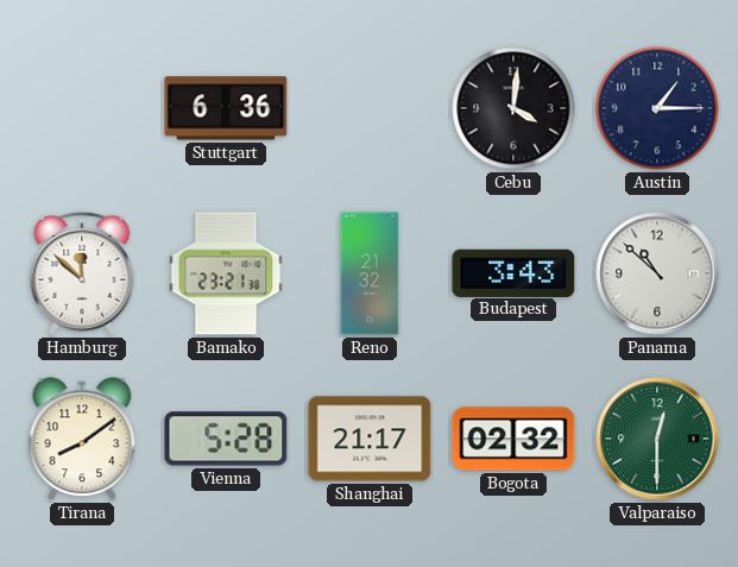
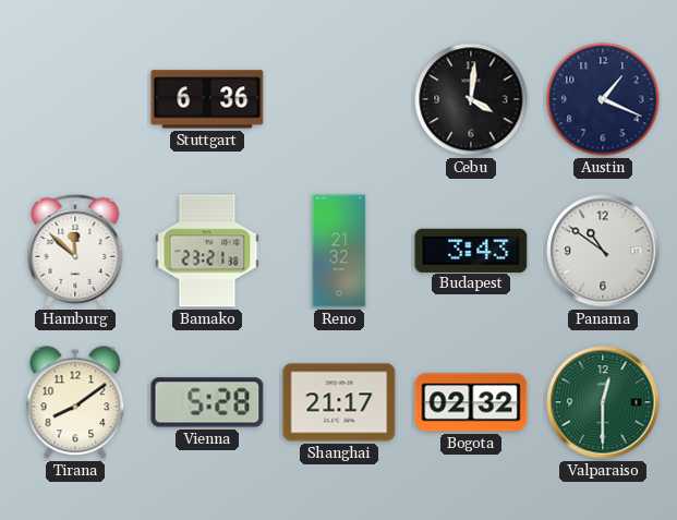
Austin: 1:15 -> 1:19 (603, 99)
Panama: 10:52 -> 10:51 (603, 251)
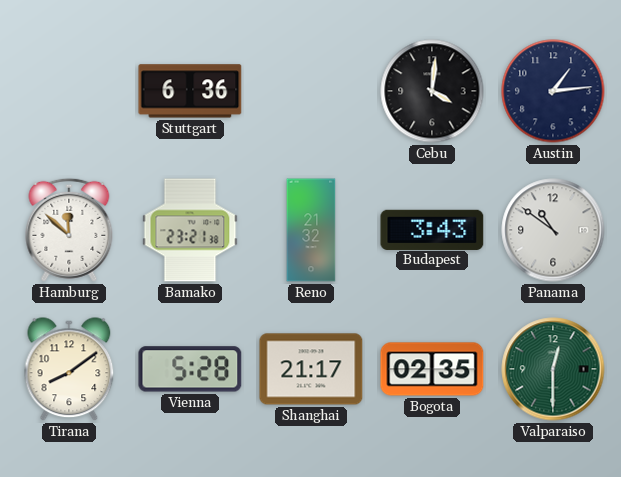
Austin: 1:19 -> 1:14 (553, 91)
Bogota: 02:32 -> 02:35 (432, 369)
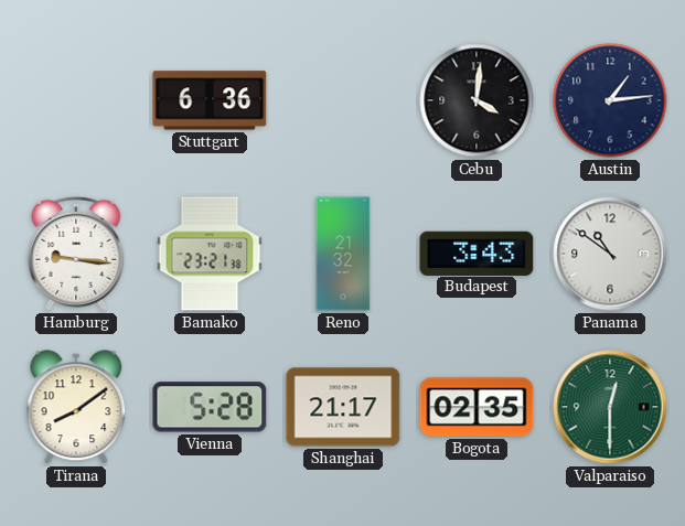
Hamburg: 11:52 -> 9:16 (76, 254)
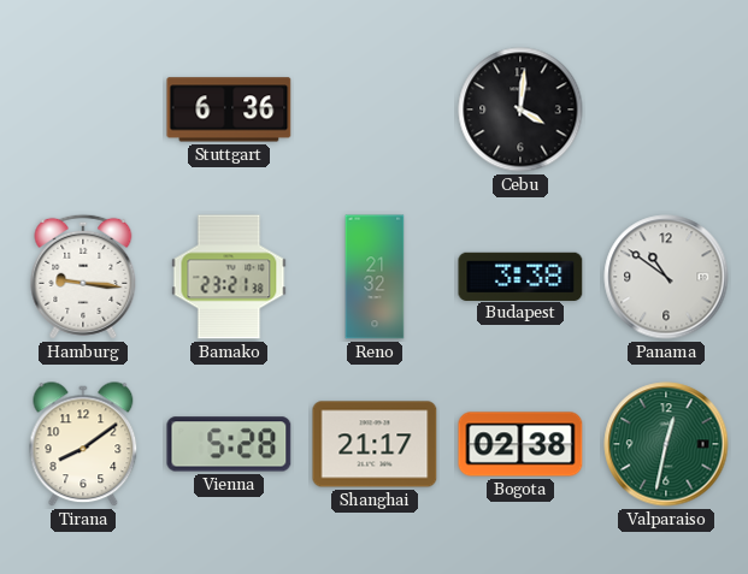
Austin: 1:14 -> none (610, 100)
Budapest: 3:43 -> 3:38 (520, 276)
Bogota: 02:35 -> 02:38 (520, 444)
Valparaiso: 12:30 -> 12:32 (666, 444)
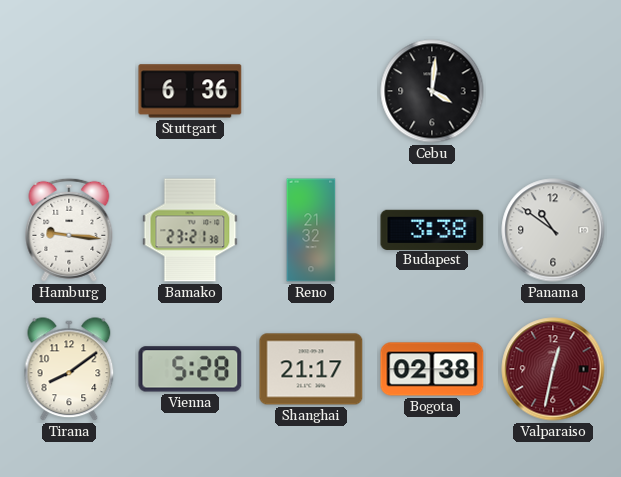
Valparaiso dial: green -> burgundy (553, 369)
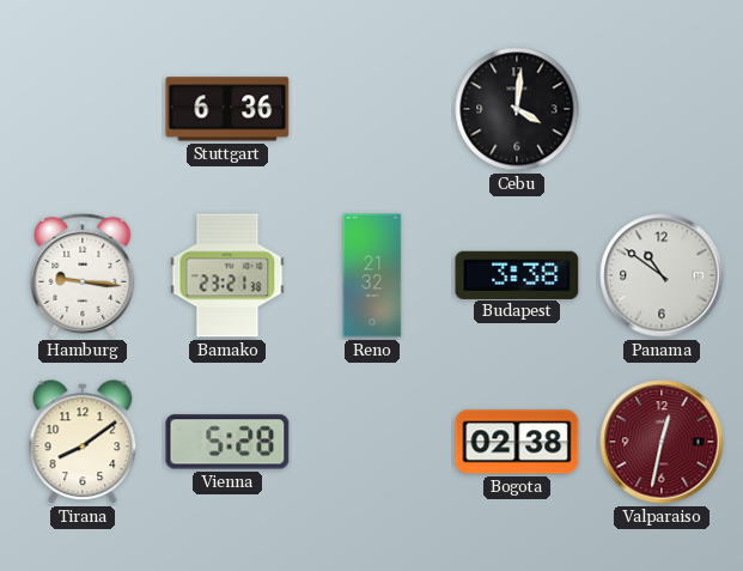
Shanghai: 21:17 -> none (311, 369)
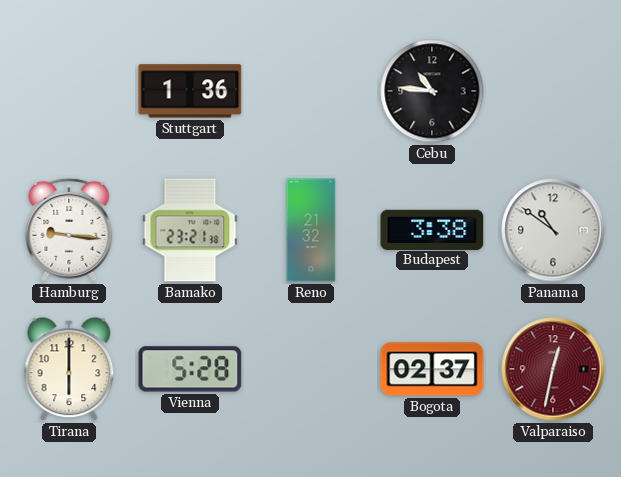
Stuttgart: 6:36 -> 1:36 (190, 91)
Cebu: 4:01 -> 10:46 (432, 91)
Tirana: 8:09 -> 6:00 (69, 370)
Bogota: 02:38 -> 02:37 (432, 369)
